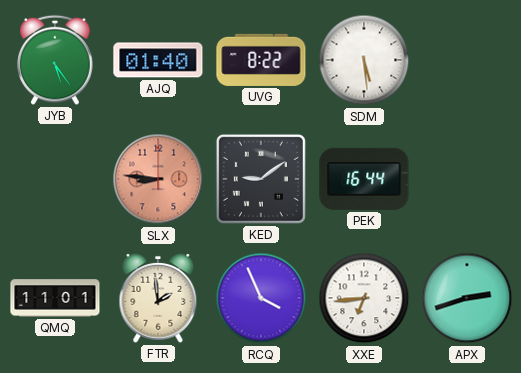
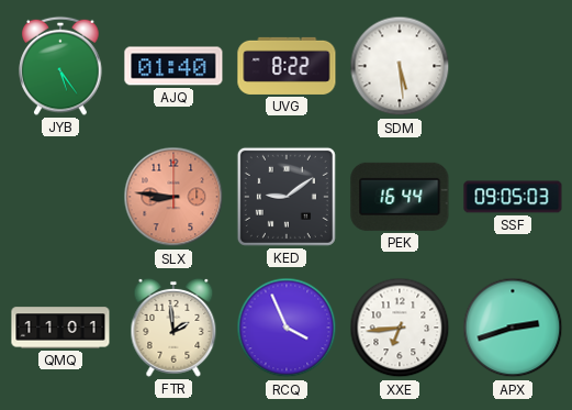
SSF: none -> 09:05 (513, 197)
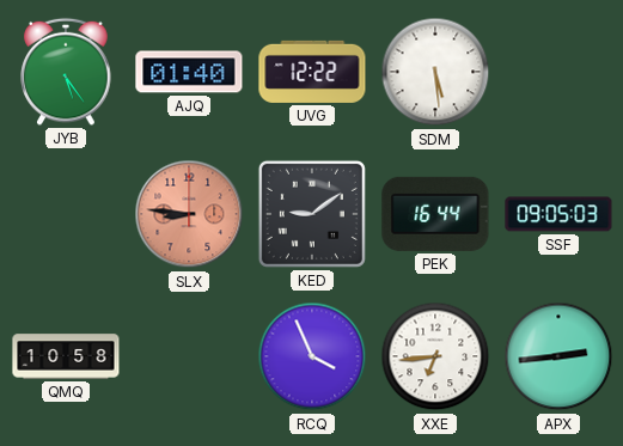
UVG: 8:22 -> 12:22 (312, 72)
QMQ: 11:01 -> 10:58 (66, 356)
FTR: 1:59 -> none (173, 328)
APX: 2:42 -> 2:44 (558, 356)
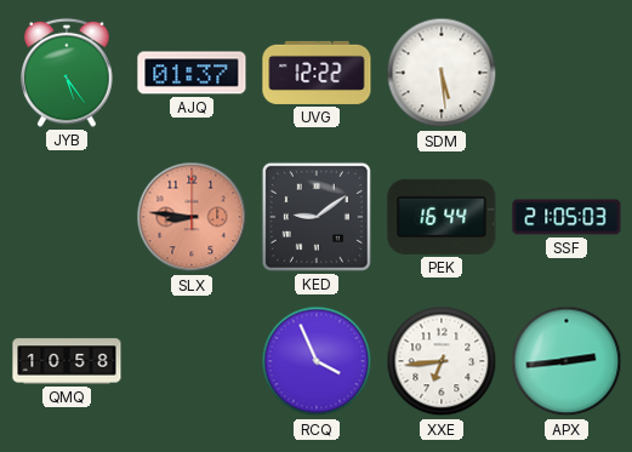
AJQ: 01:40 -> 01:37 (192, 73)
SSF: 09:05 -> 21:05 (566, 217)
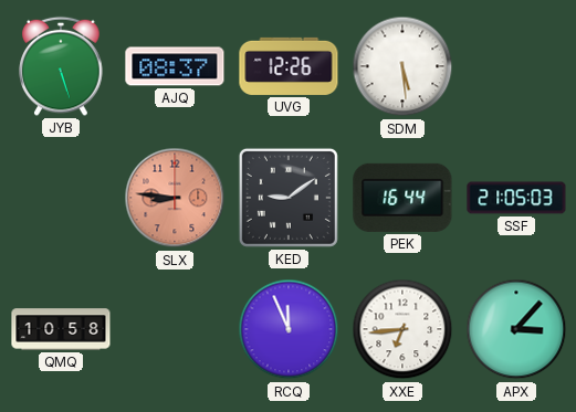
JYB: 5:24 -> 5:27 (61, 66)
AJQ: 01:37 -> 08:37 (175, 66)
UVG: 12:22 -> 12:26 (289, 66)
RCQ: 3:56 -> 11:56 (289, 329)
APX: 2:44 -> 3:07 (516, 329)
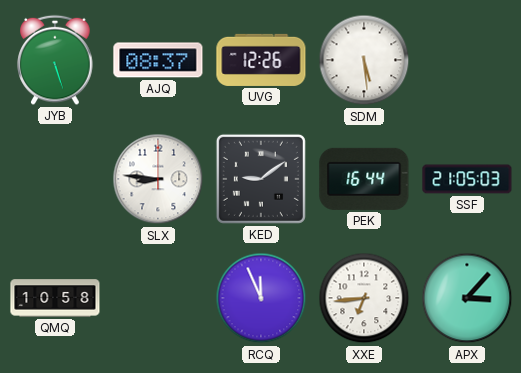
SLX dial: salmon -> white (158, 179)
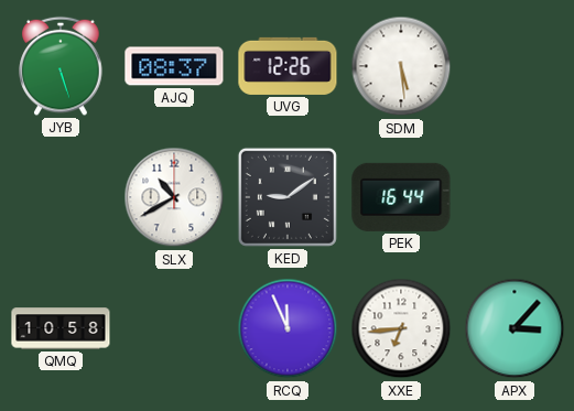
SLX: 8:46 -> 10:40 (174, 197)
SSF: 21:05 -> none (467, 179)
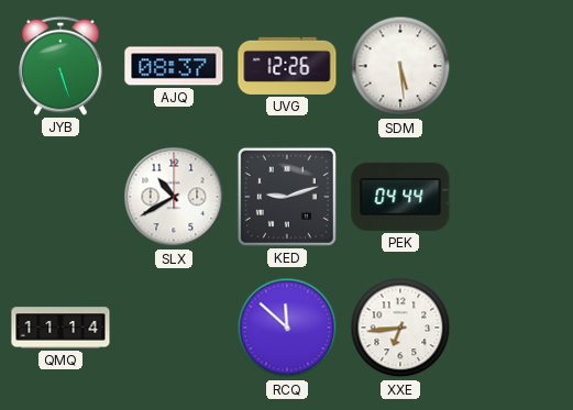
KED: 9:09 -> 9:12 (287, 197)
PEK: 16:44 -> 04:44 (400, 197)
QMQ: 10:58 -> 11:14 (60, 328)
RCQ: 11:56 -> 11:52 (287, 328)
APX: 3:07 -> none (515, 328)
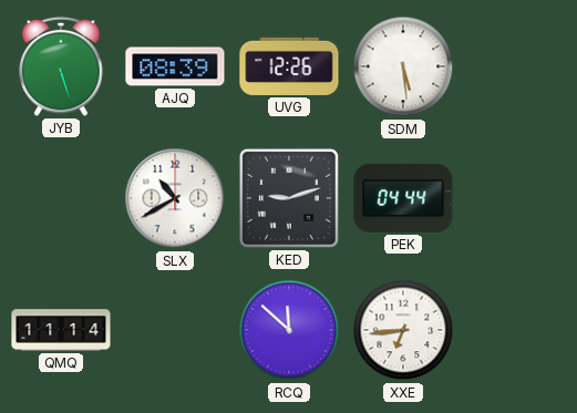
AJQ: 08:37 -> 08:39 (175, 66)
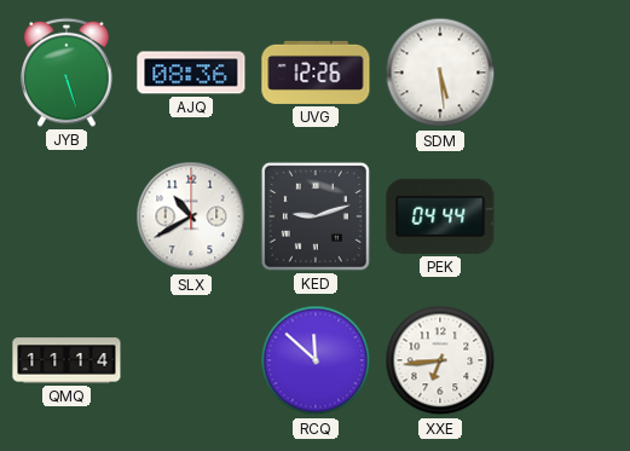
AJQ: 08:39 -> 08:36 (191, 73)
